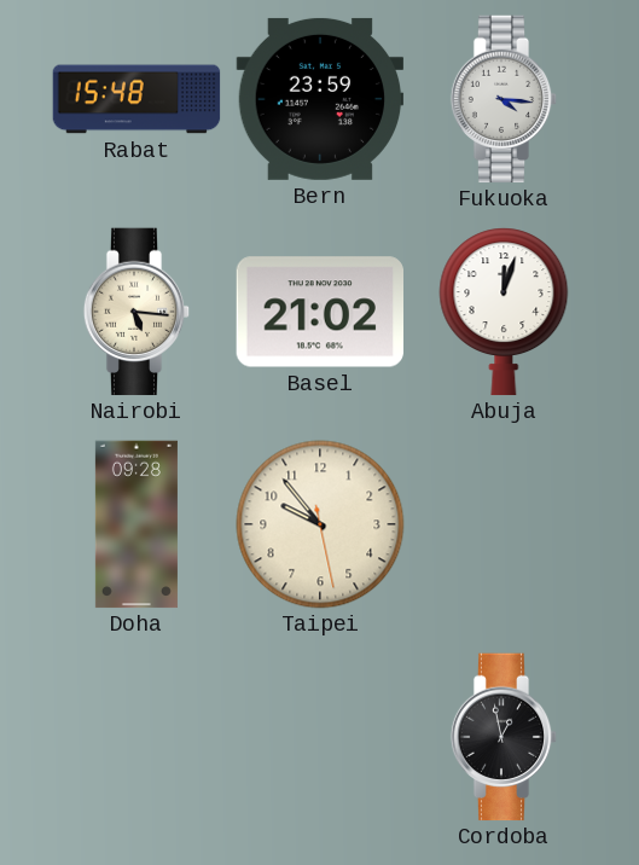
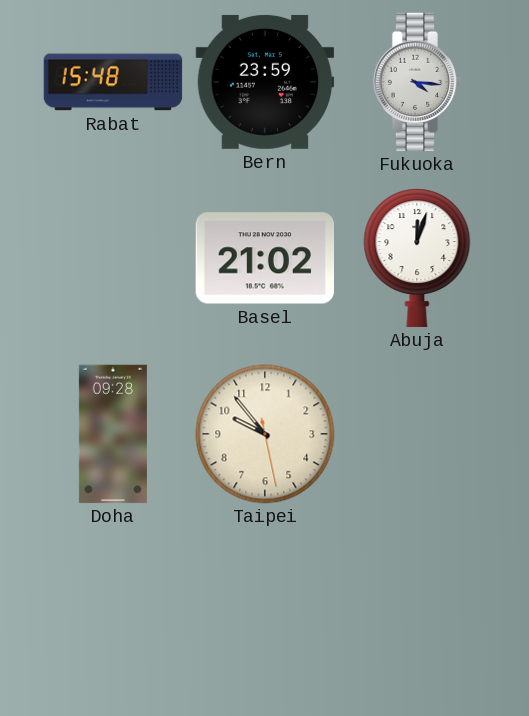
Nairobi: 5:16 -> none (136, 312)
Cordoba: 12:58 -> none (504, 737)
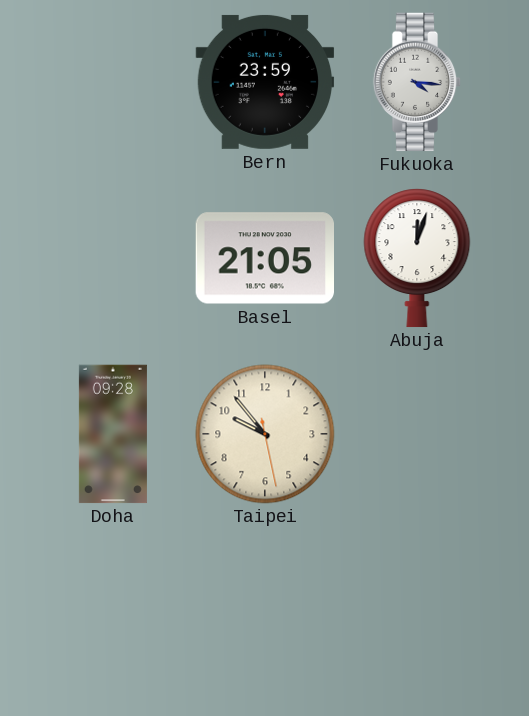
Rabat: 15:48 -> none (113, 82)
Basel: 21:02 -> 21:05 (264, 258)
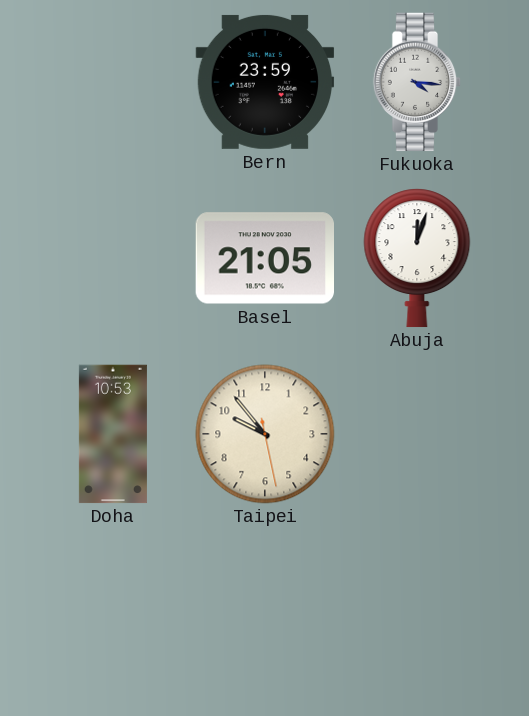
Doha: 09:28 -> 10:53 (113, 434)
